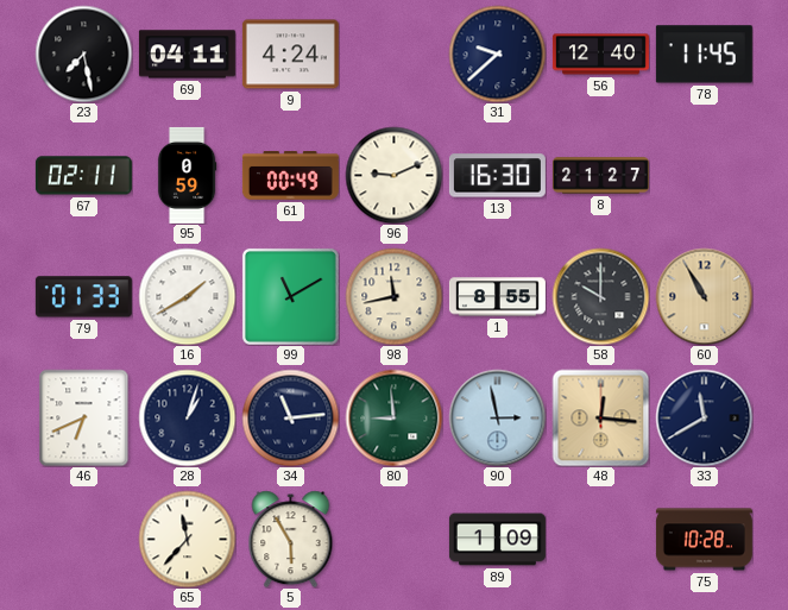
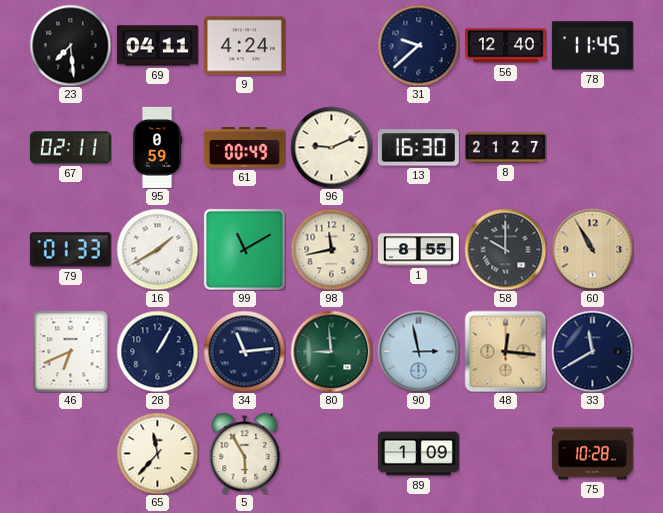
23: 7:28 -> 7:29 (70, 45)
28: 1:03 -> 1:05 (157, 351)
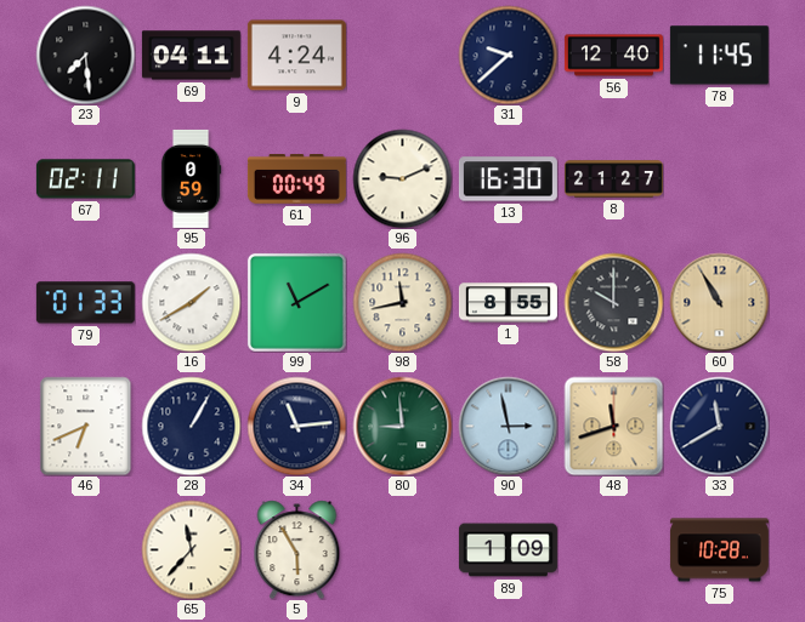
48: 12:16 -> 11:42 (613, 426)
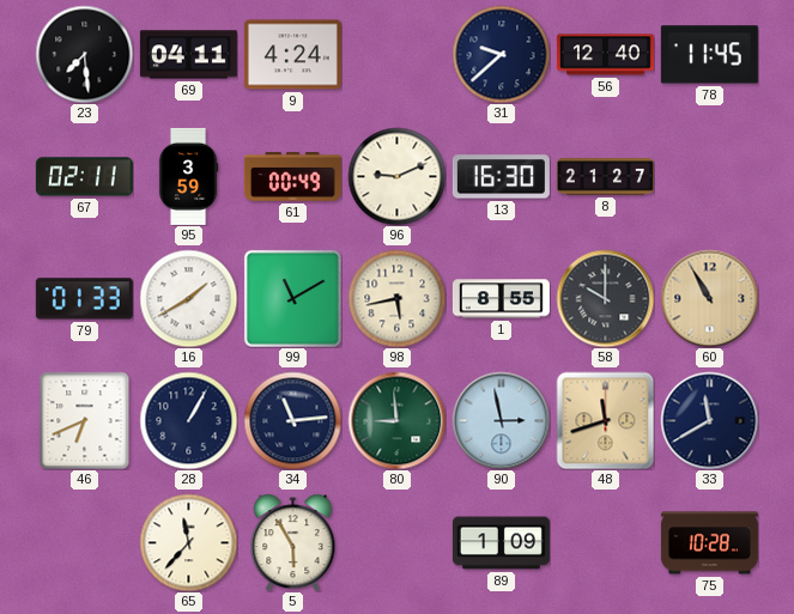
95: 0:59 -> 3:59 (188, 176)
98: 11:43 -> 5:43 (396, 298)
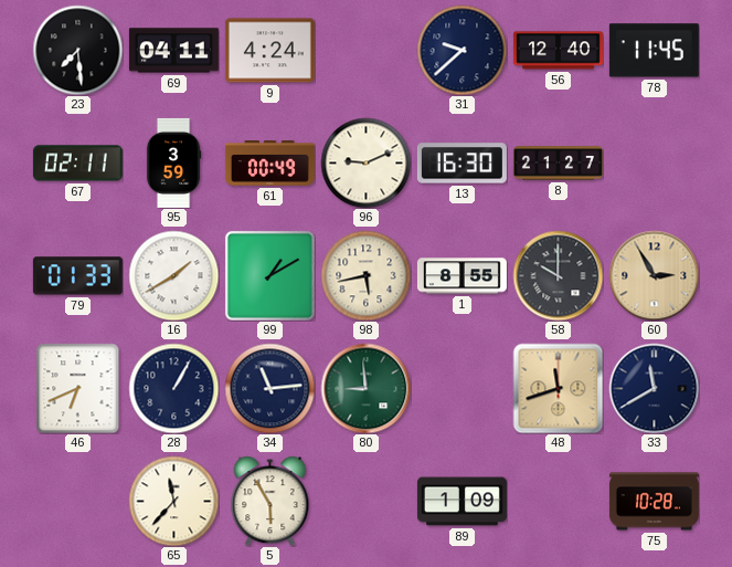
99: 11:10 -> 1:10 (269, 275)
60: 10:55 -> 2:55 (654, 275)
90: 2:58 -> none (501, 420)
